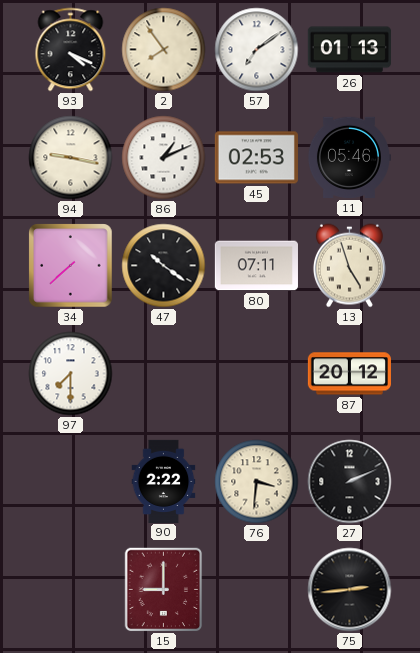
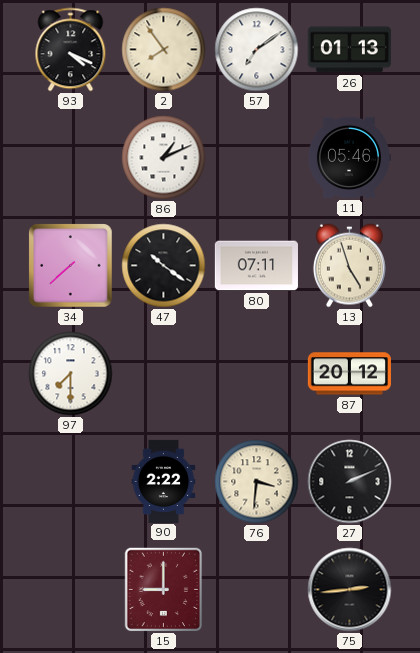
94: 9:17 -> none (71, 158)
45: 02:53 -> none (256, 158)
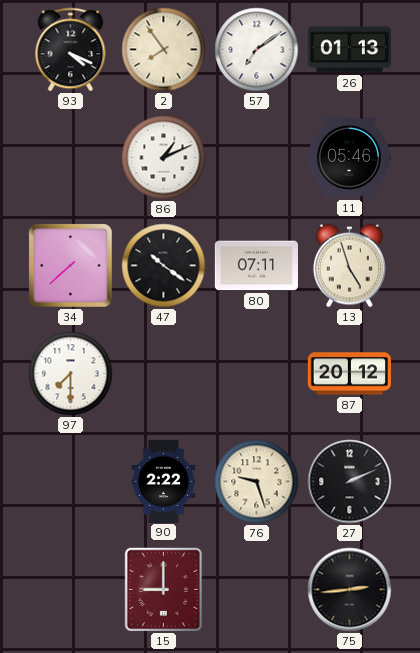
76: 3:31 -> 9:27 (257, 482)
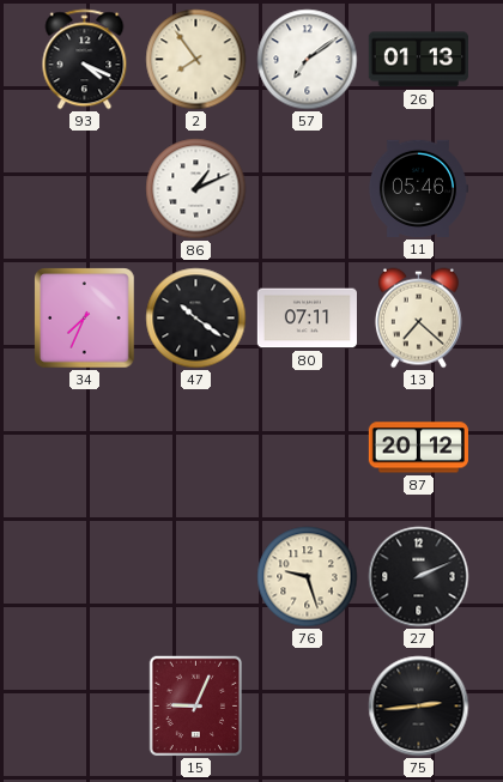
34: 7:38 -> 7:34 (85, 319)
13: 4:57 -> 7:22 (418, 319)
97: 7:30 -> none (71, 374)
90: 2:22 -> none (164, 481)
15: 9:00 -> 9:04 (196, 707)
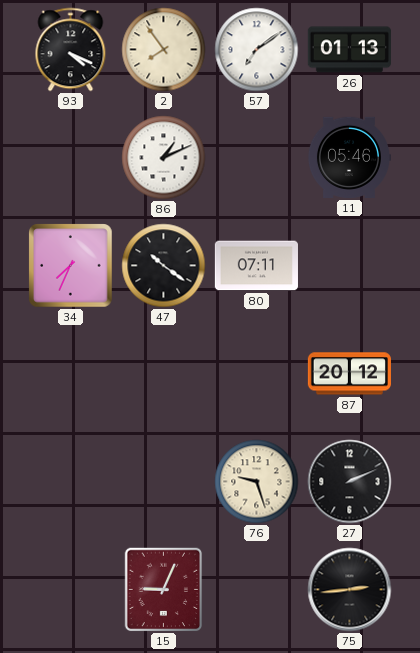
13: 7:22 -> none (418, 319)
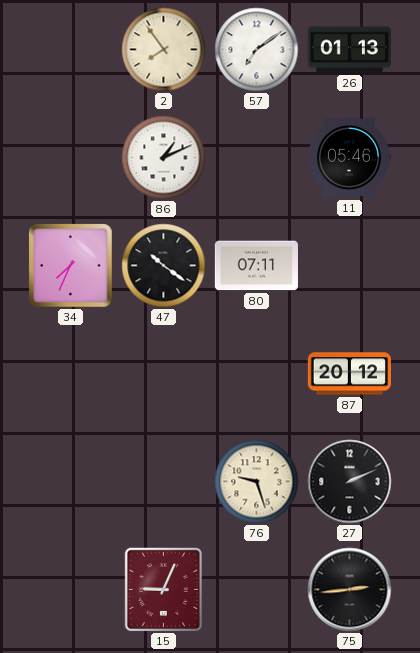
93: 4:19 -> none (71, 50)
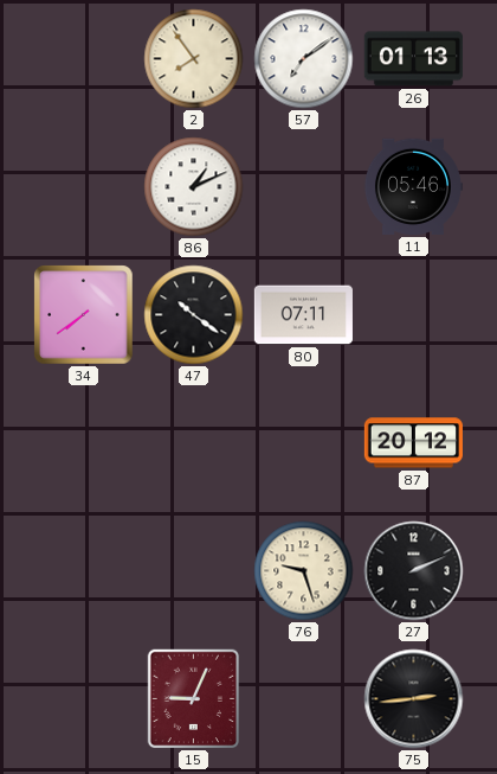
34: 7:34 -> 7:39 (84, 315)
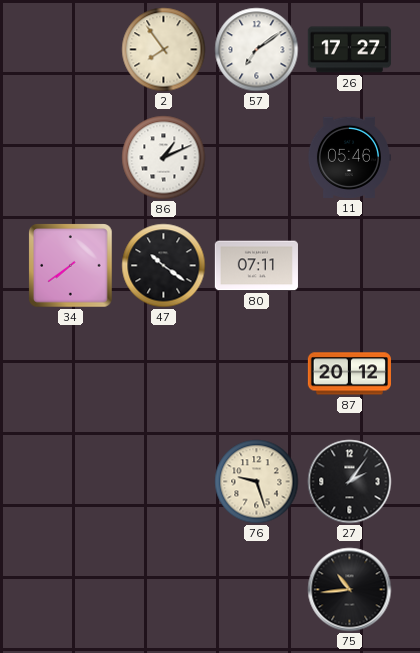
26: 01:13 -> 17:27 (349, 50)
27: 2:11 -> 2:06 (350, 482)
15: 9:04 -> none (194, 699)
75: 2:44 -> 10:44 (350, 590)
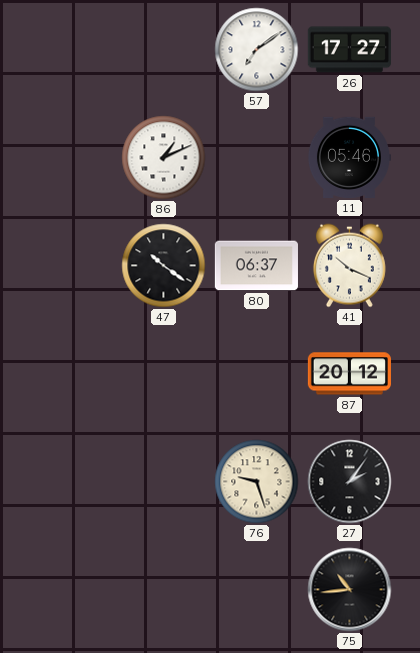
2: 7:54 -> none (164, 50)
34: 7:39 -> none (71, 266)
80: 07:11 -> 06:37 (256, 266)
41: none -> 10:19 (349, 266)
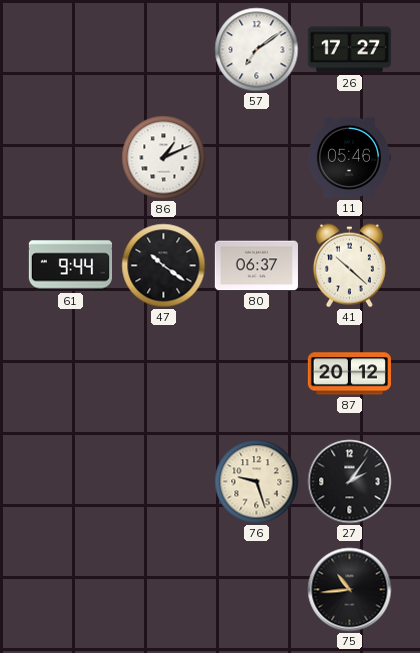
61: none -> 9:44 (70, 266)
41: 10:19 -> 10:22 (349, 266)
